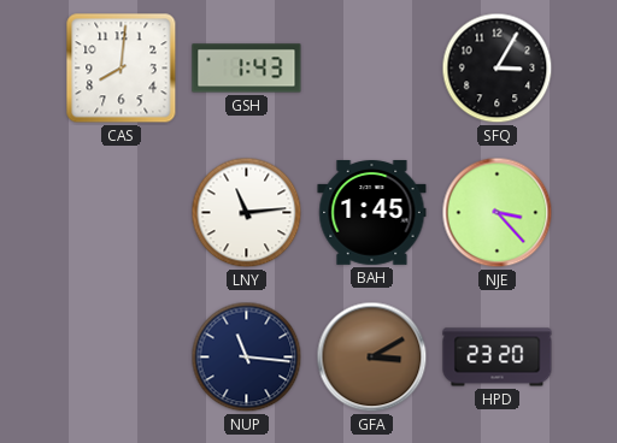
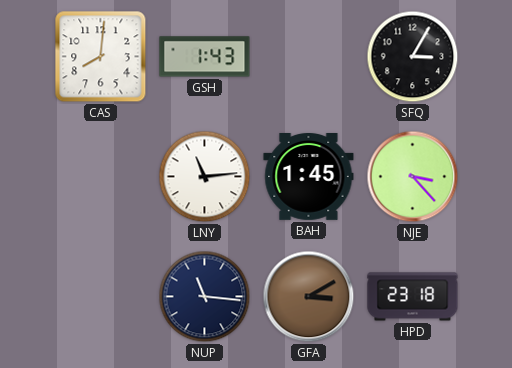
HPD: 23:20 -> 23:18 (413, 297)
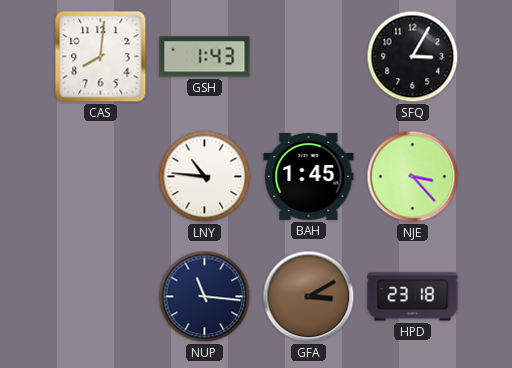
LNY: 11:14 -> 10:46 (205, 177)
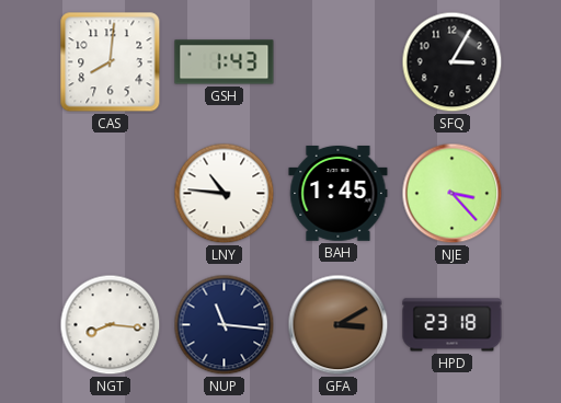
NGT: none -> 8:16 (111, 325)
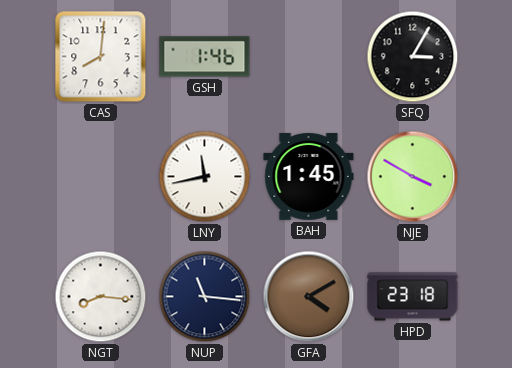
GSH: 1:43 -> 1:46 (205, 57)
LNY: 10:46 -> 11:43 (205, 177)
NJE: 3:23 -> 3:50 (413, 177)
GFA: 3:10 -> 4:10 (309, 297)
